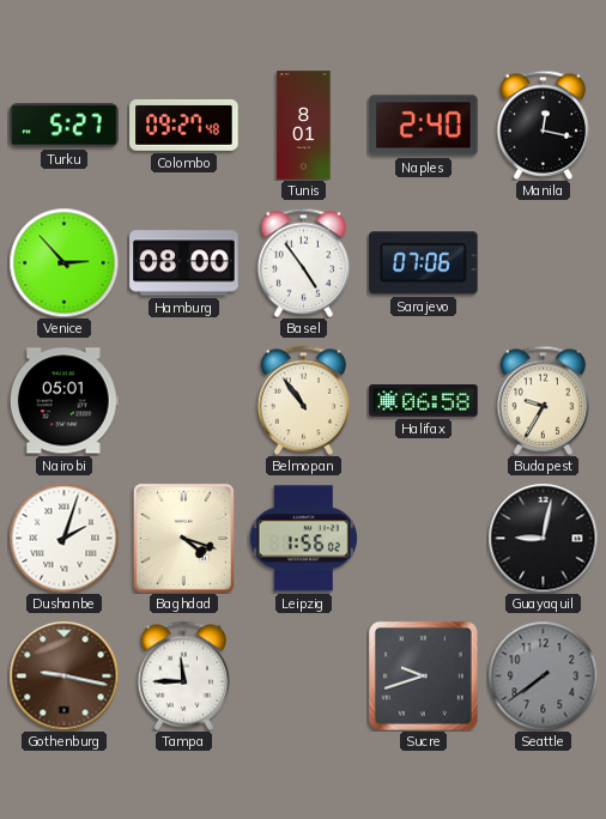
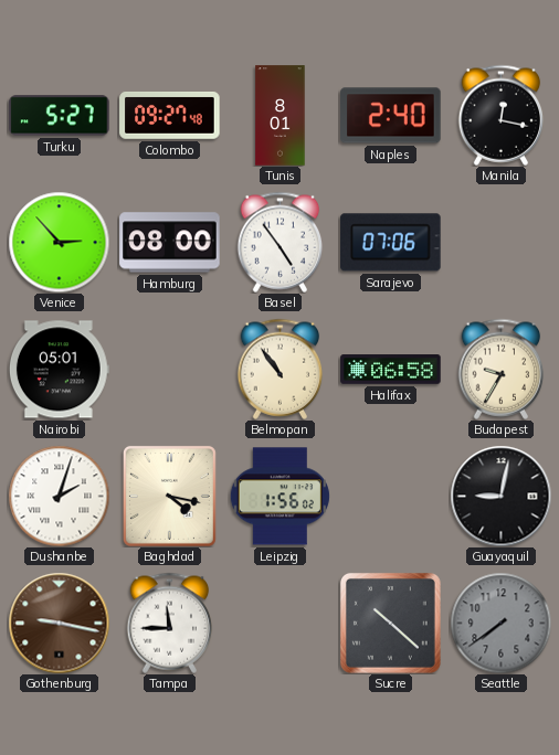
Baghdad: 4:18 -> 4:17 (169, 496)
Sucre: 9:42 -> 10:22 (390, 623)
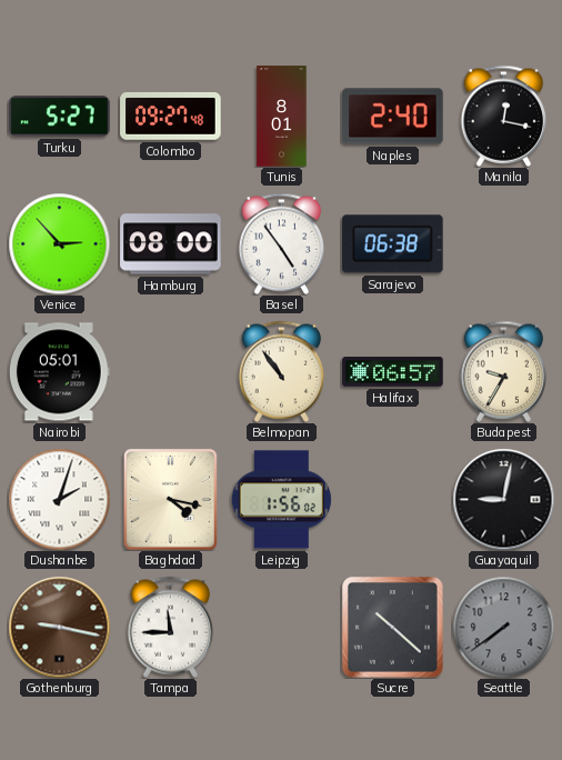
Sarajevo: 07:06 -> 06:38 (393, 244)
Halifax: 06:58 -> 06:57 (393, 372)
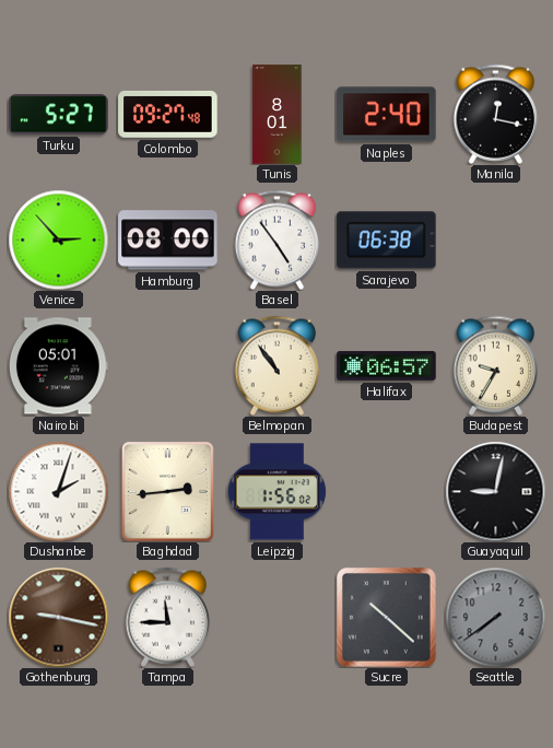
Baghdad: 4:17 -> 2:44 (167, 491)
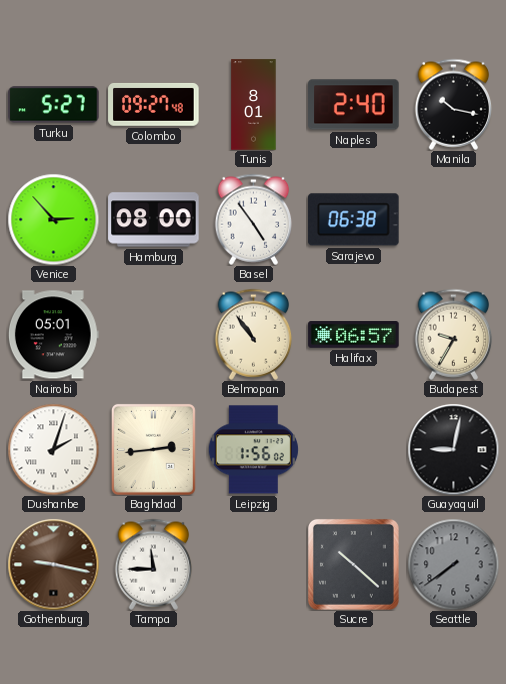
Manila: 12:17 -> 10:17 (454, 104)
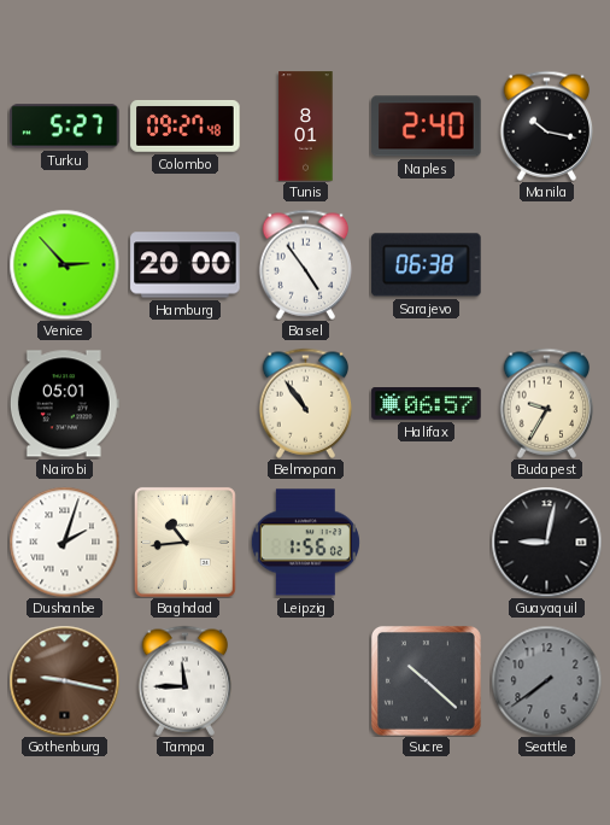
Hamburg: 08:00 -> 20:00 (186, 265)
Baghdad: 2:44 -> 10:44 (184, 542)
